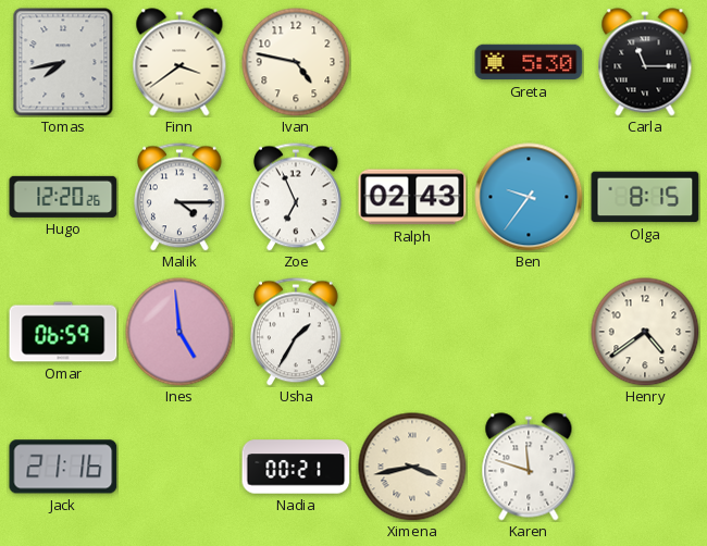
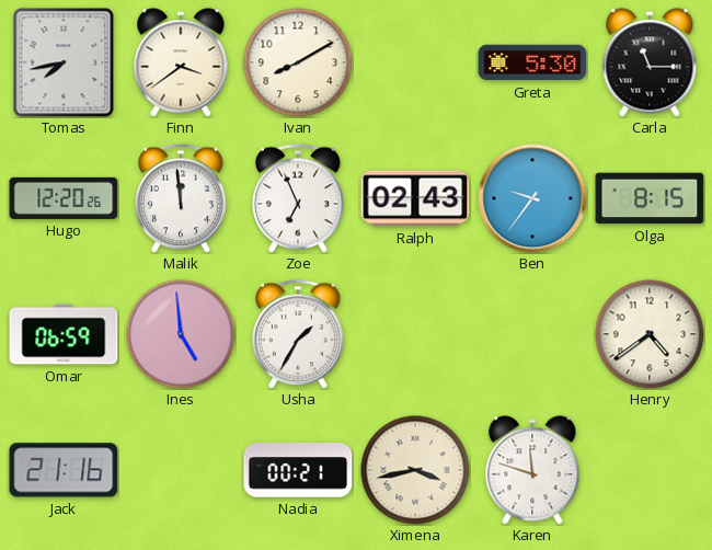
Ivan: 4:47 -> 8:10 (298, 62)
Malik: 4:15 -> 11:59 (181, 198)
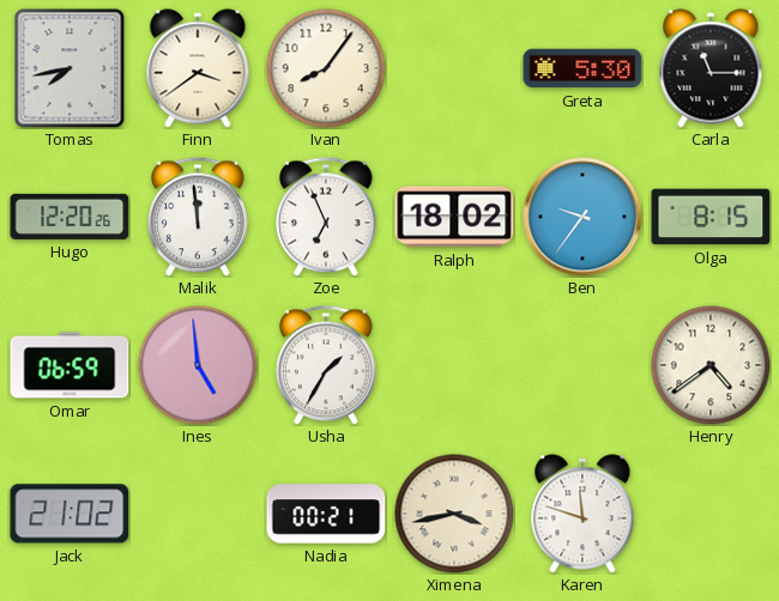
Ivan: 8:10 -> 8:06 (326, 68)
Ralph: 02:43 -> 18:02 (454, 217)
Jack: 21:16 -> 21:02 (70, 514)
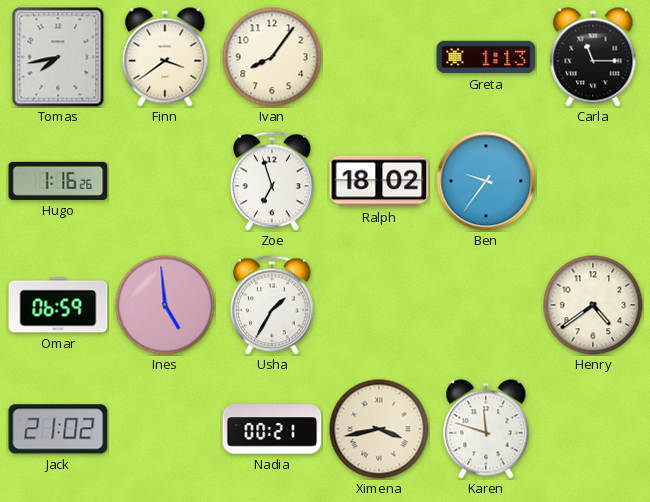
Greta: 5:30 -> 1:13 (486, 57)
Hugo: 12:20 -> 1:16 (58, 181)
Malik: 11:59 -> none (198, 217)
Zoe: 6:56 -> 6:57 (272, 181)
Olga: 8:15 -> none (711, 217)
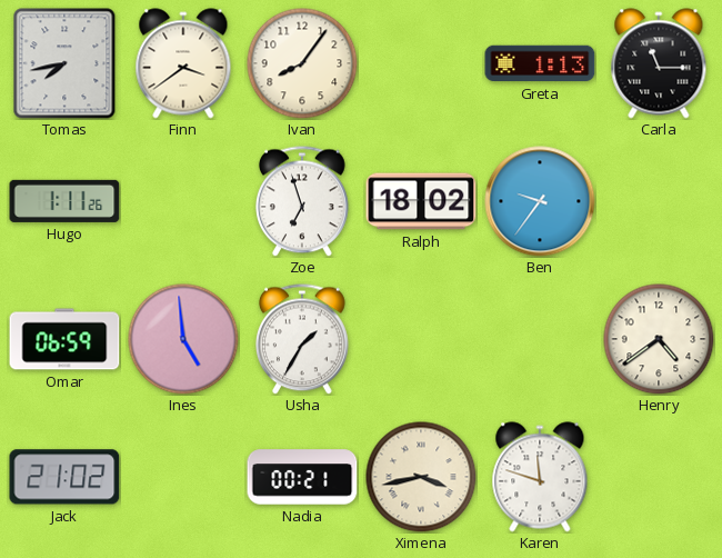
Hugo: 1:16 -> 1:11 (64, 201)
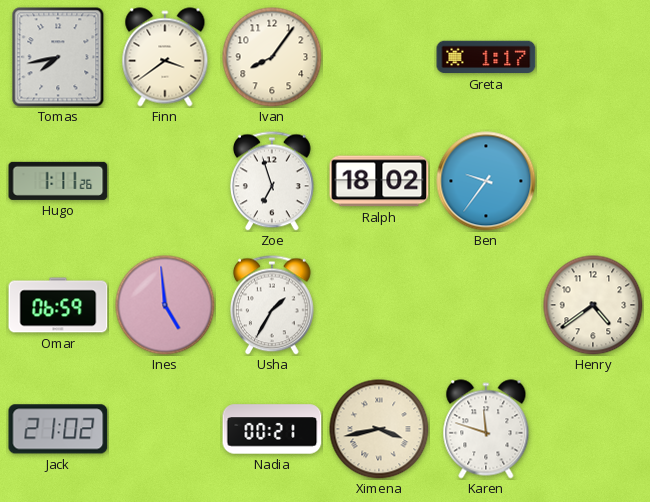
Greta: 1:13 -> 1:17 (486, 57)
Carla: 11:15 -> none (659, 63)
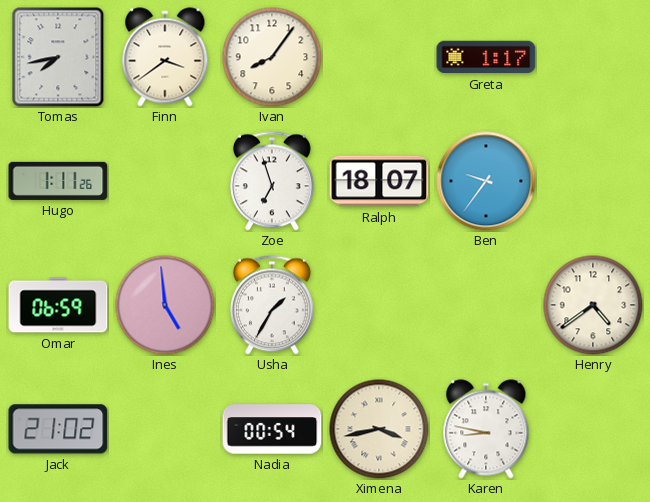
Ralph: 18:02 -> 18:07 (379, 181)
Nadia: 00:21 -> 00:54 (272, 429)
Karen: 11:48 -> 8:47 (486, 429)
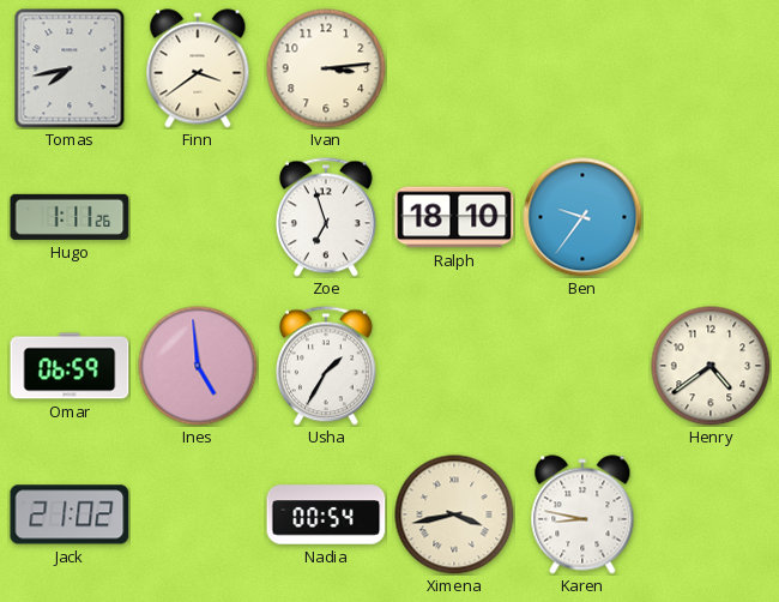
Ivan: 8:06 -> 3:14 (326, 68)
Greta: 1:17 -> none (486, 57)
Ralph: 18:07 -> 18:10 (454, 217)
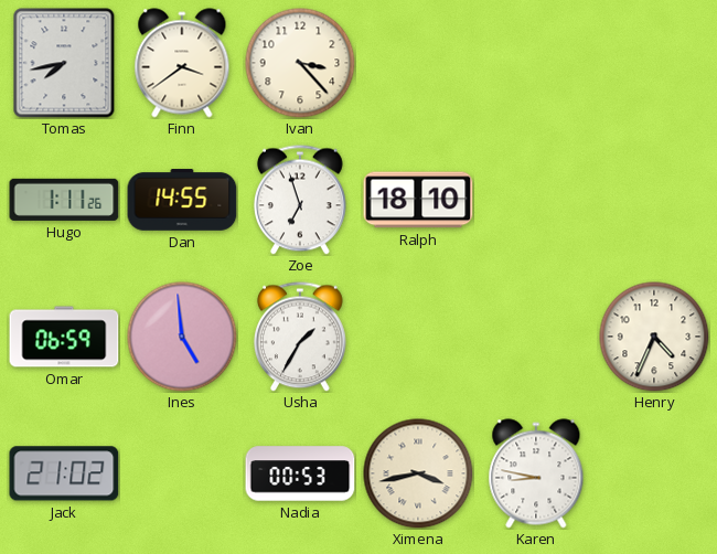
Ivan: 3:14 -> 3:23 (300, 63)
Dan: none -> 14:55 (182, 200)
Ben: 9:36 -> none (582, 217)
Henry: 4:39 -> 4:34 (654, 337)
Nadia: 00:54 -> 00:53 (300, 473)
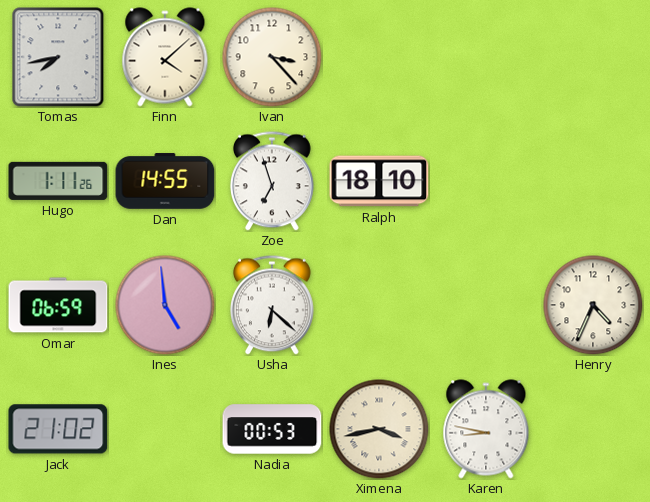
Finn: 3:39 -> 4:08 (165, 57)
Usha: 1:35 -> 6:22 (272, 305)
